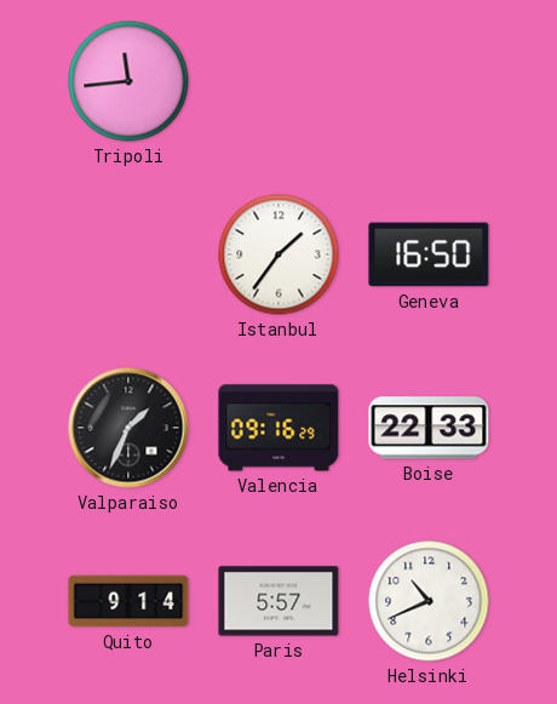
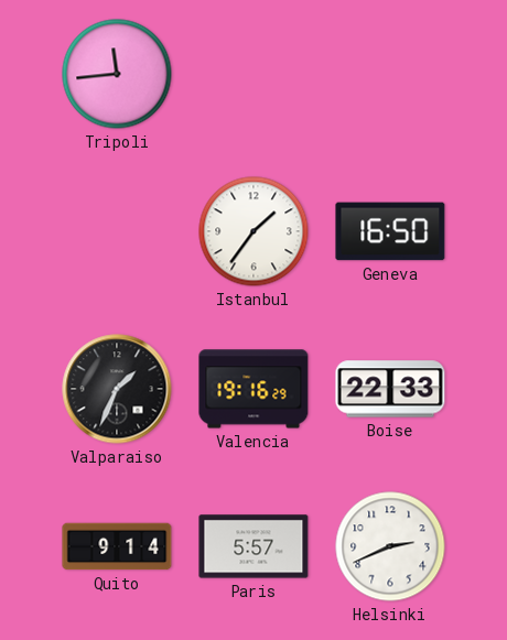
Valencia: 09:16 -> 19:16 (253, 389)
Helsinki: 10:41 -> 2:41 (390, 546)
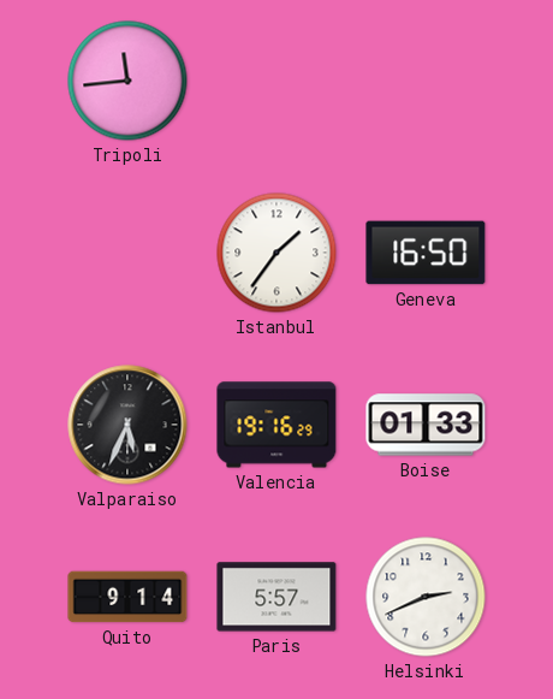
Valparaiso: 1:34 -> 5:34 (127, 425)
Boise: 22:33 -> 01:33 (426, 425)
